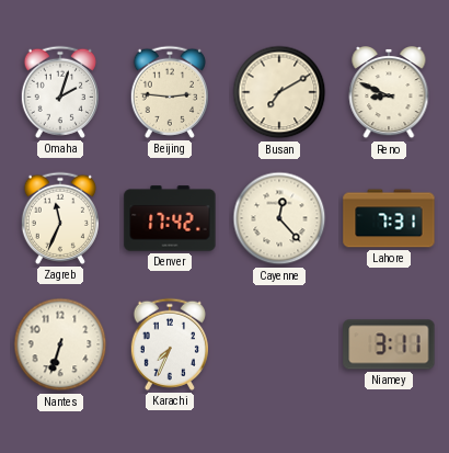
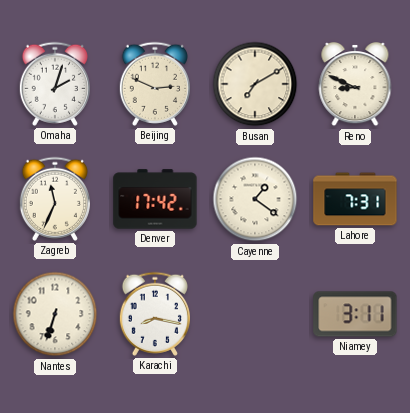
Beijing: 2:46 -> 2:49 (155, 84)
Cayenne: 12:23 -> 1:21 (255, 199)
Karachi: 7:34 -> 8:17 (155, 314)
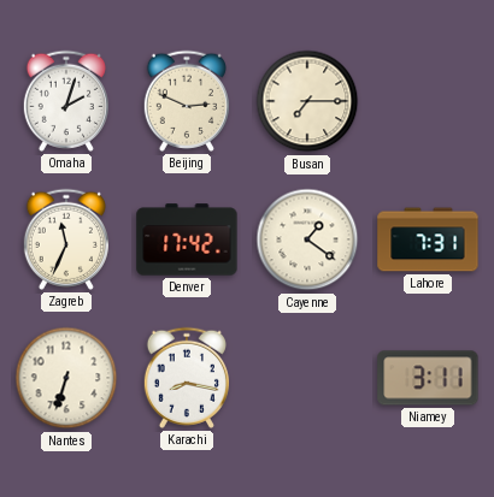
Busan: 7:10 -> 7:15 (307, 101)
Reno: 8:49 -> none (355, 85)
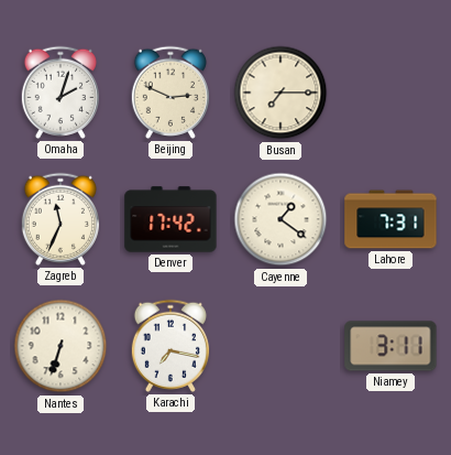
Karachi: 8:17 -> 7:17 (170, 346)
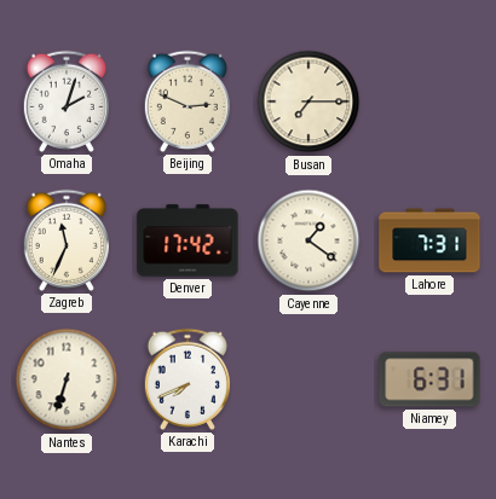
Karachi: 7:17 -> 7:41 (188, 379)
Niamey: 3:11 -> 6:31 (429, 379)
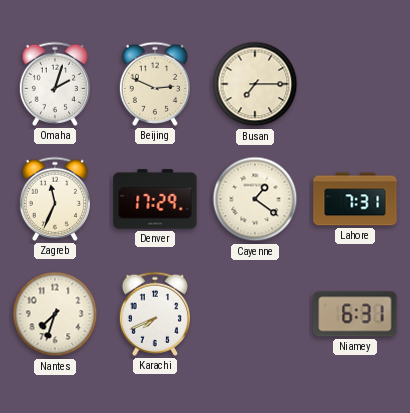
Denver: 17:42 -> 17:29 (155, 199)
Nantes: 6:33 -> 7:33 (55, 314)
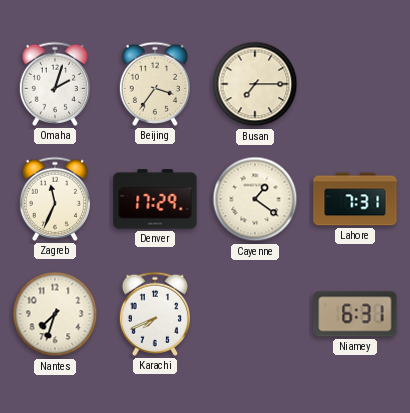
Beijing: 2:49 -> 3:36 (155, 84)
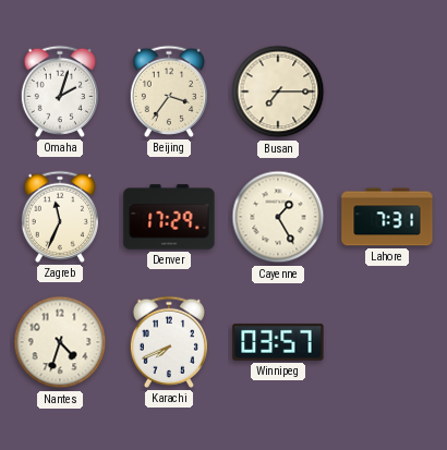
Cayenne: 1:21 -> 1:25 (278, 217)
Nantes: 7:33 -> 4:33 (60, 342)
Winnipeg: none -> 03:57 (278, 342)
Niamey: 6:31 -> none (355, 314)
